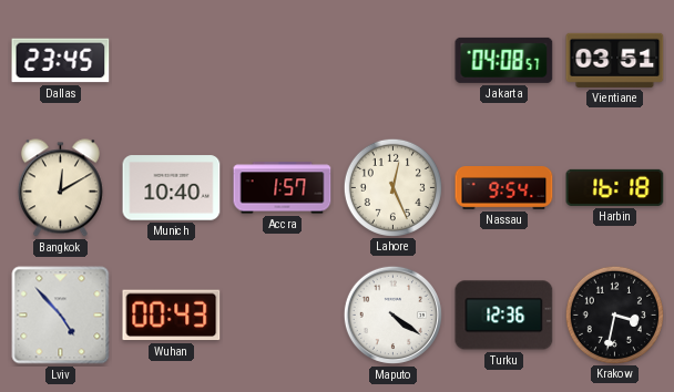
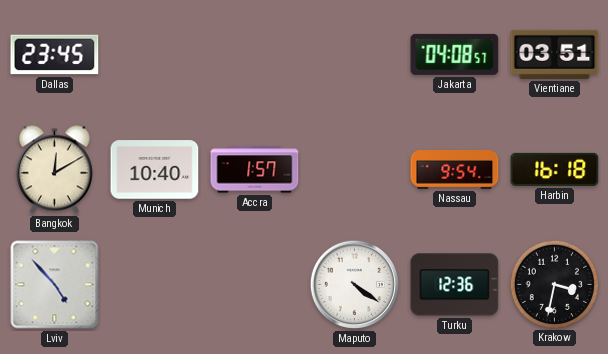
Lahore: 12:26 -> none (392, 187)
Wuhan: 00:43 -> none (172, 316)
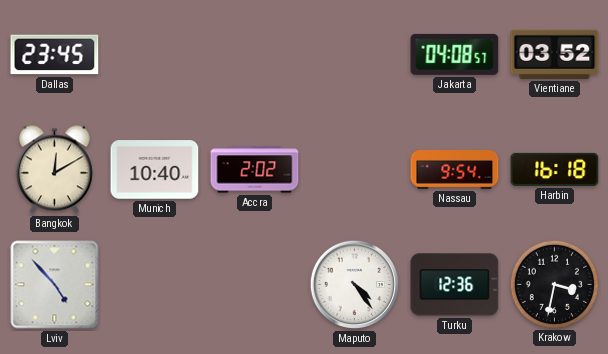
Vientiane: 03:51 -> 03:52 (555, 54)
Accra: 1:57 -> 2:02 (255, 170)
Maputo: 4:21 -> 4:24 (354, 284)
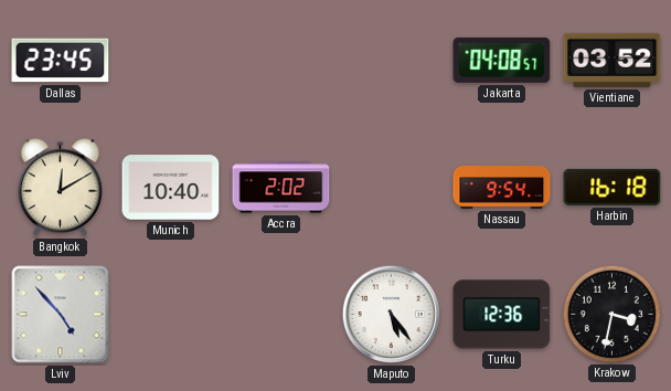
Maputo: 4:24 -> 5:24 (391, 314)
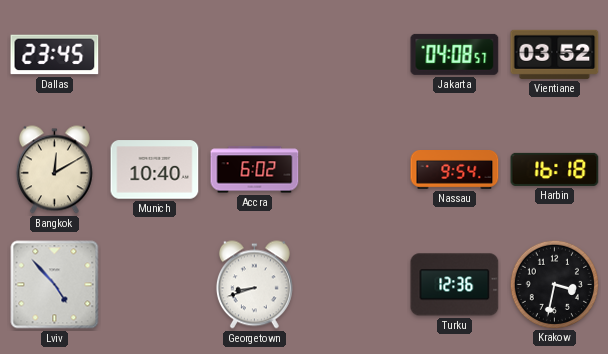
Accra: 2:02 -> 6:02 (255, 170)
Georgetown: none -> 8:42 (254, 285)
Maputo: 5:24 -> none (391, 314)
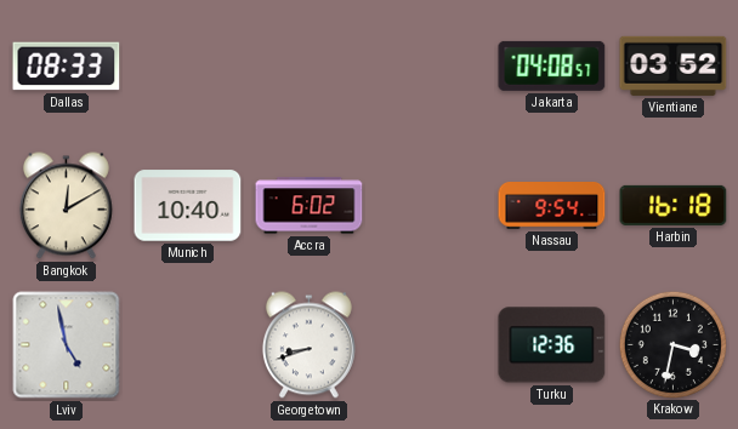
Dallas: 23:45 -> 08:33 (67, 67)
Lviv: 4:53 -> 4:58 (67, 345)
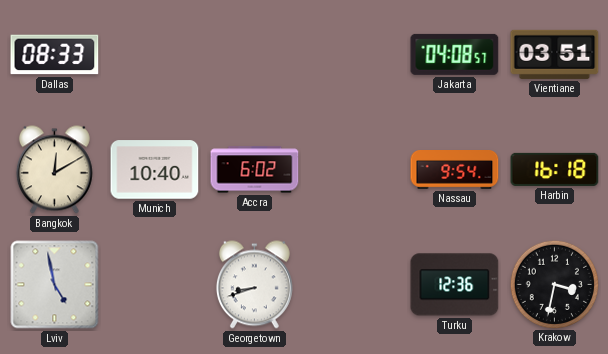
Vientiane: 03:52 -> 03:51 (555, 54)
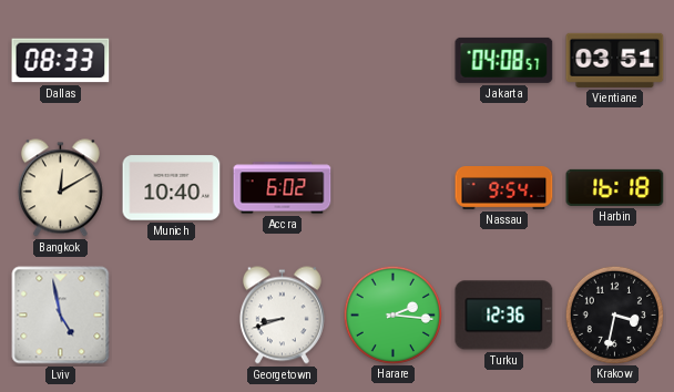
Harare: none -> 2:16 (392, 314)
